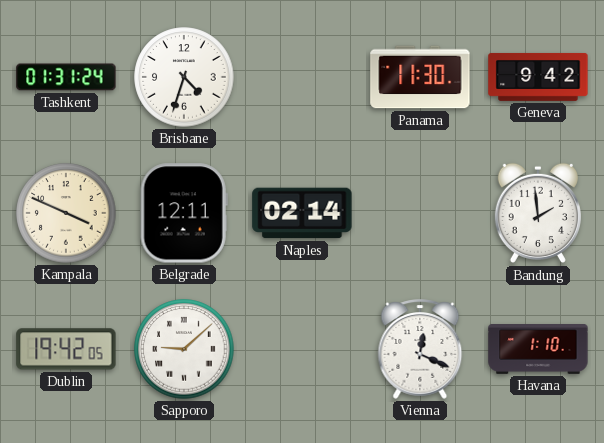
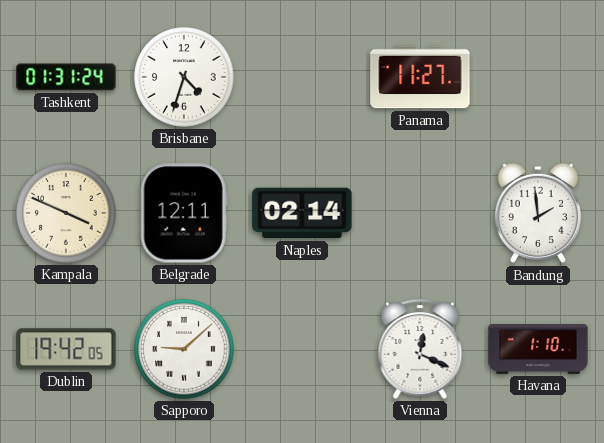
Panama: 11:30 -> 11:27 (420, 77)
Geneva: 9:42 -> none (538, 77)
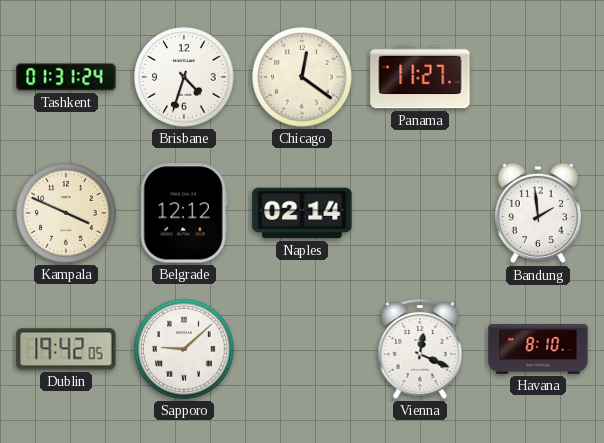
Chicago: none -> 12:21 (302, 77)
Belgrade: 12:11 -> 12:12 (184, 213)
Havana: 1:10 -> 8:10 (538, 350)
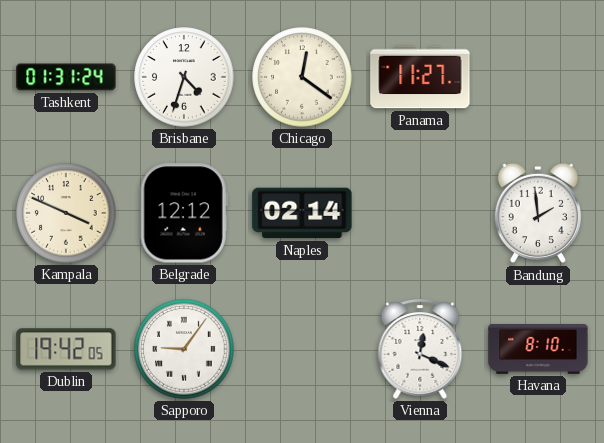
Sapporo: 9:08 -> 9:06 (184, 349)
